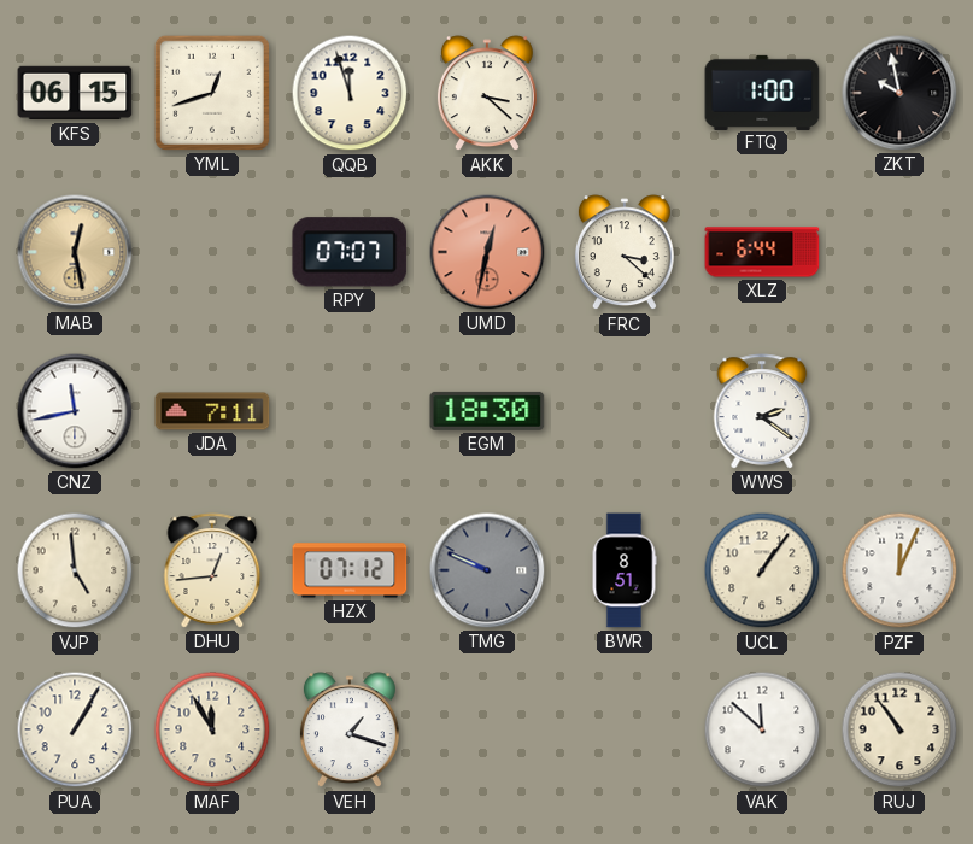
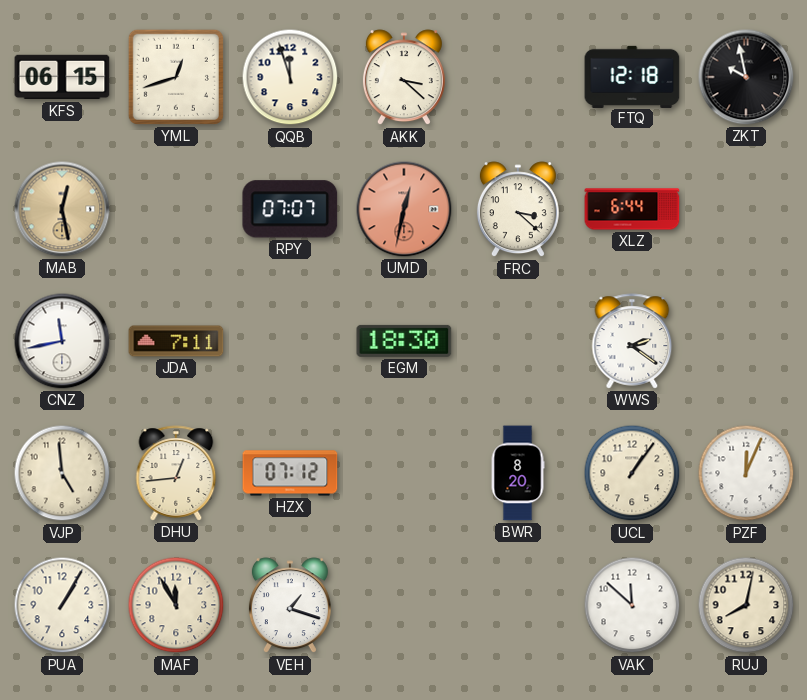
FTQ: 1:00 -> 12:18 (632, 76)
TMG: 9:49 -> none (487, 570)
BWR: 8:51 -> 8:20 (518, 473)
RUJ: 10:54 -> 8:02 (746, 605)
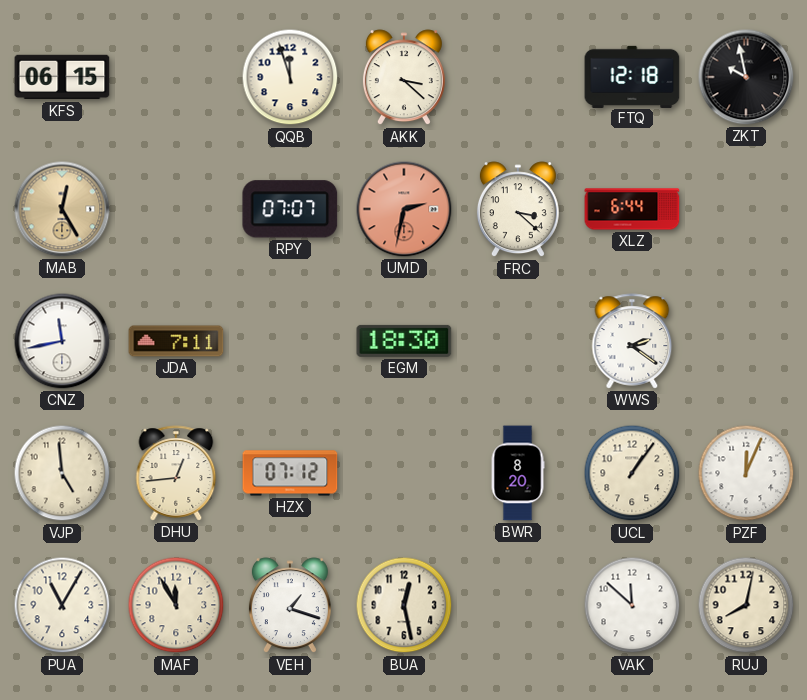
YML: 12:42 -> none (176, 77)
MAB: 12:28 -> 12:25 (62, 209)
UMD: 12:32 -> 2:32 (404, 209)
PUA: 1:05 -> 11:05 (62, 605)
BUA: none -> 12:28 (404, 605)
